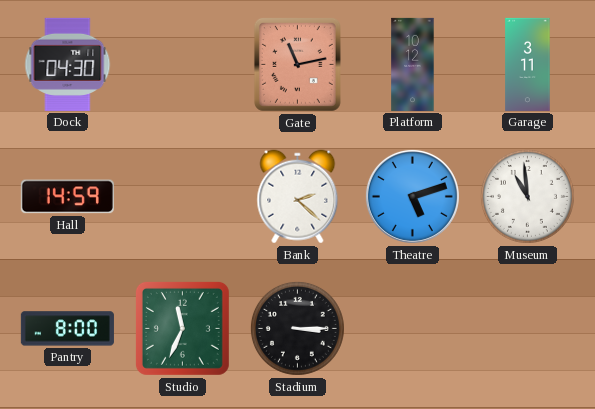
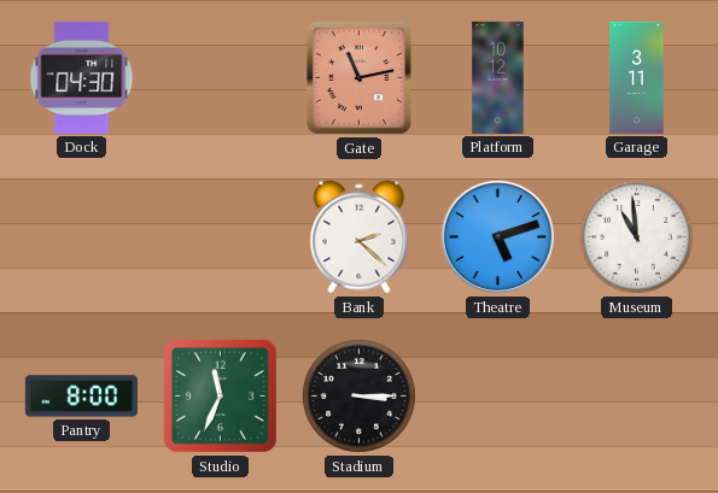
Hall: 14:59 -> none (67, 197)
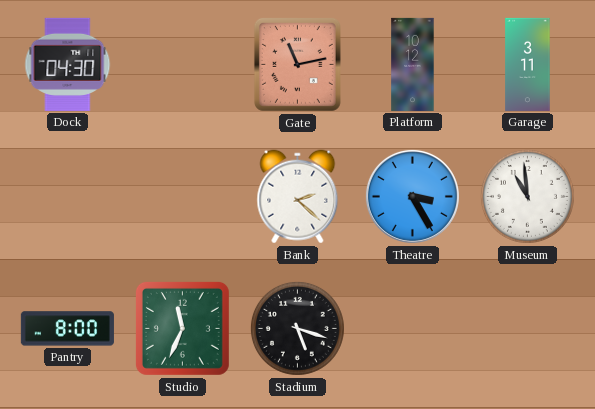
Theatre: 5:12 -> 3:25 (412, 196)
Stadium: 3:15 -> 5:18 (297, 328)
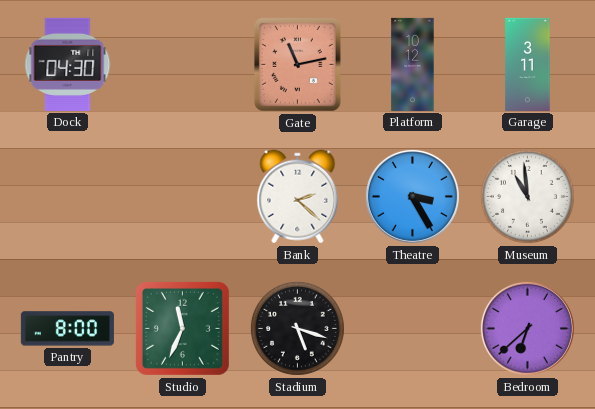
Bedroom: none -> 6:38 (527, 328)
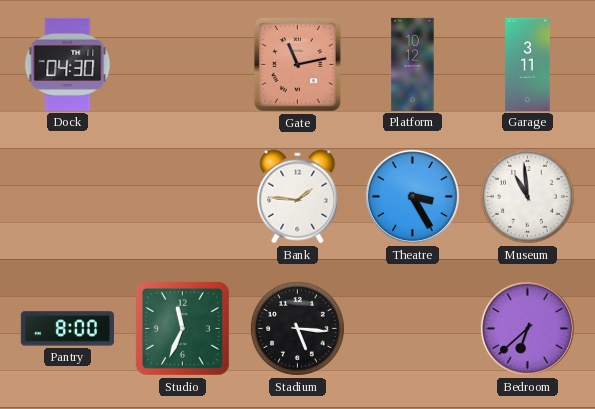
Bank: 2:22 -> 1:46 (298, 197)
Stadium: 5:18 -> 5:16 (297, 328)
